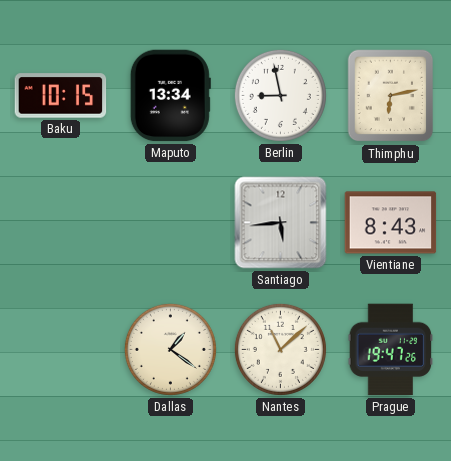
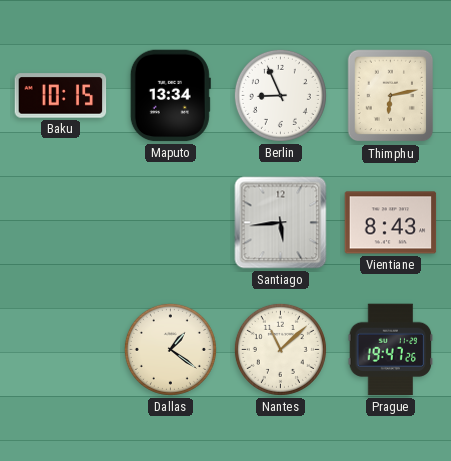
Berlin: 8:58 -> 8:56 (280, 95)
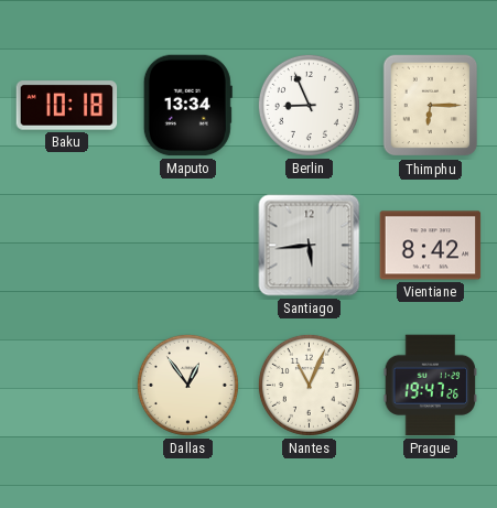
Baku: 10:15 -> 10:18 (67, 106)
Thimphu: 6:13 -> 6:15 (431, 106)
Vientiane: 8:43 -> 8:42 (431, 246)
Dallas: 1:21 -> 12:54 (187, 385)
Nantes: 11:08 -> 11:04 (309, 385)
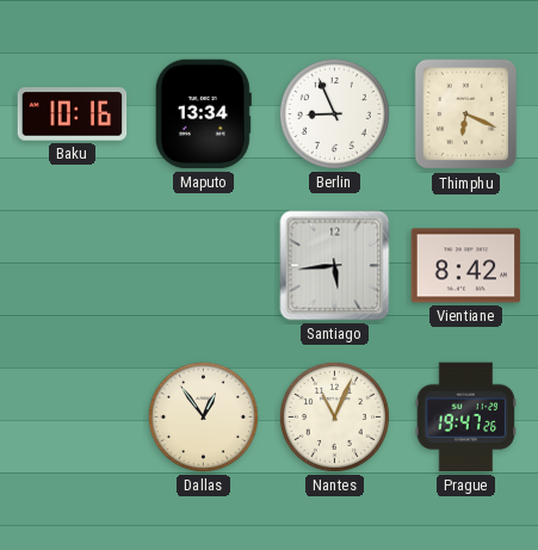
Baku: 10:18 -> 10:16 (73, 115)
Thimphu: 6:15 -> 6:19 (466, 115)
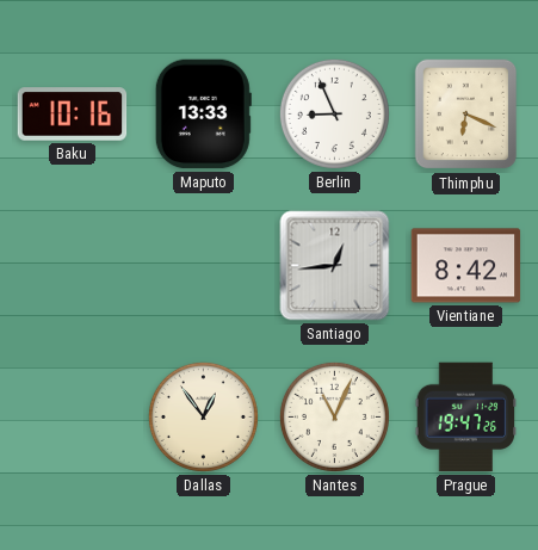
Maputo: 13:34 -> 13:33 (203, 115)
Santiago: 5:44 -> 12:44 (335, 266)
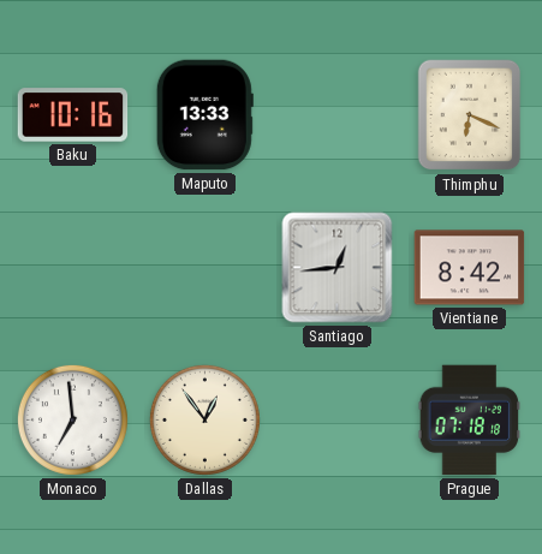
Berlin: 8:56 -> none (334, 113)
Monaco: none -> 6:59 (72, 419)
Nantes: 11:04 -> none (334, 416)
Prague: 19:47 -> 07:18 (470, 421)
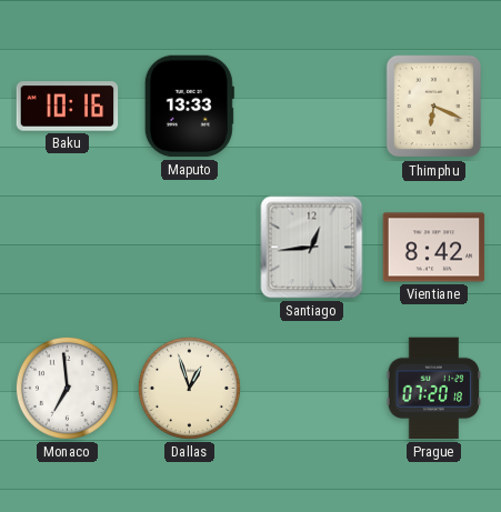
Dallas: 12:54 -> 12:57 (189, 388)
Prague: 07:18 -> 07:20 (434, 389)
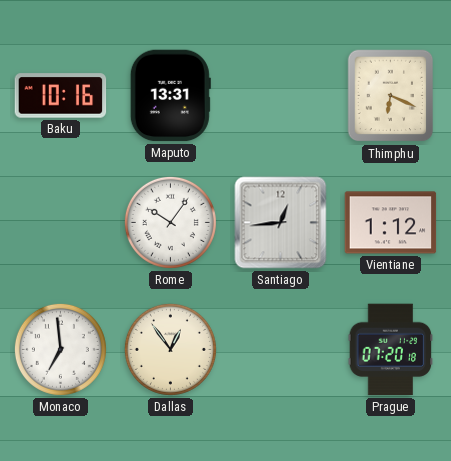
Maputo: 13:33 -> 13:31 (170, 96)
Rome: none -> 10:06 (170, 222)
Vientiane: 8:42 -> 1:12 (391, 223)
Dallas: 12:57 -> 12:54 (170, 349)
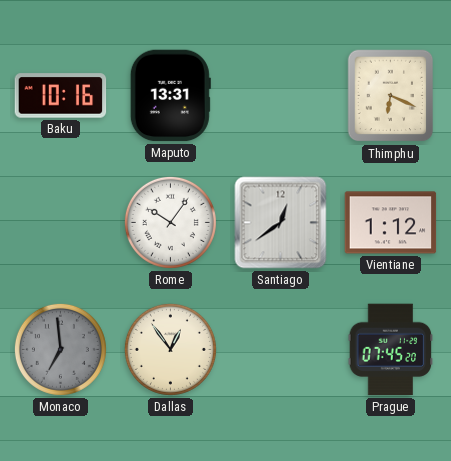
Santiago: 12:44 -> 12:39 (281, 223)
Monaco dial: white -> grey (60, 349)
Prague: 07:20 -> 07:45 (391, 350)
